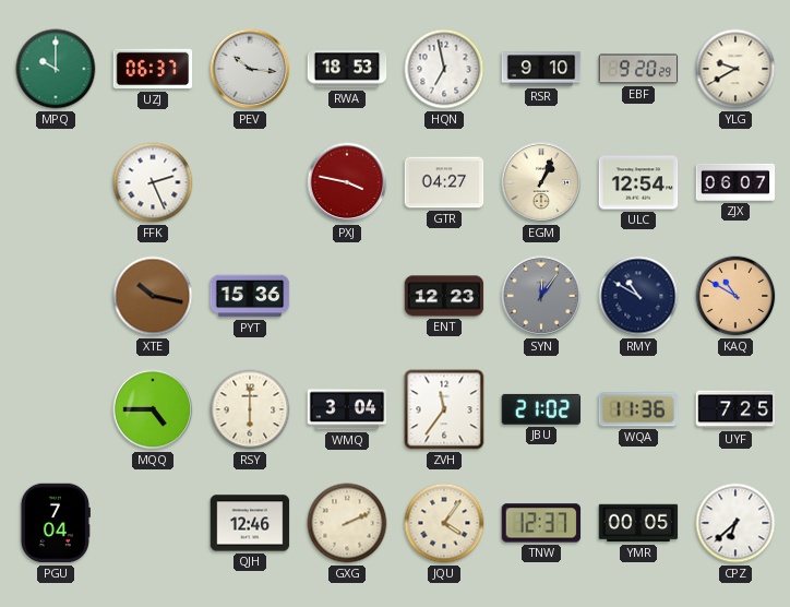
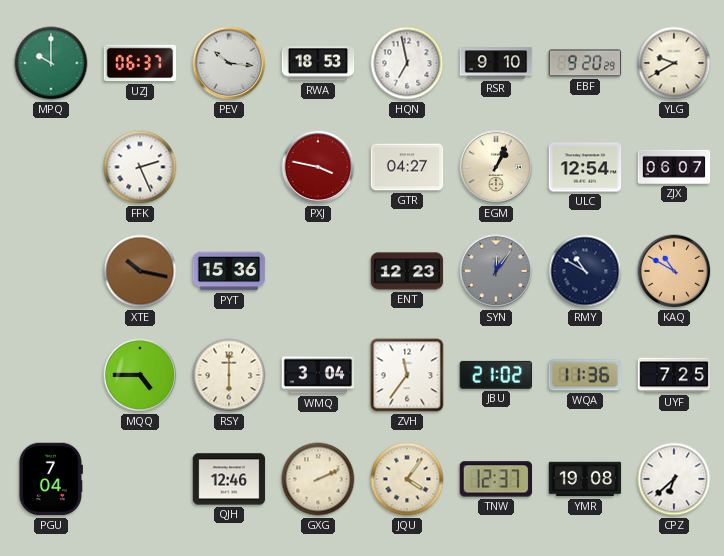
YMR: 00:05 -> 19:08 (585, 479)
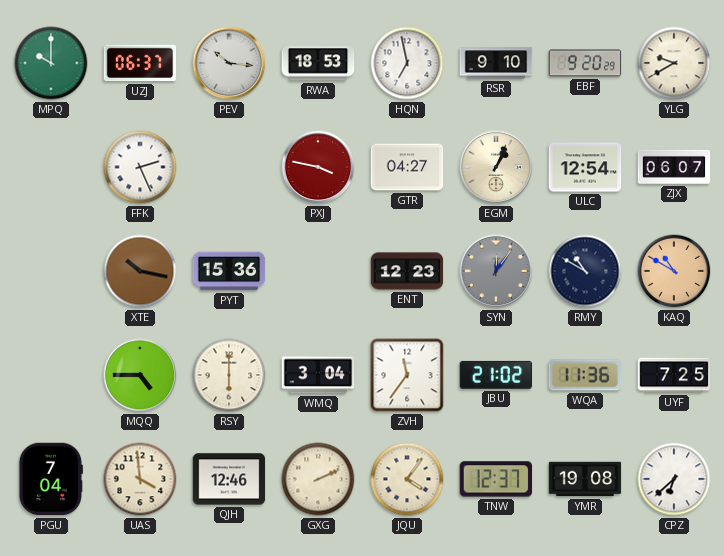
UAS: none -> 3:59 (140, 479)
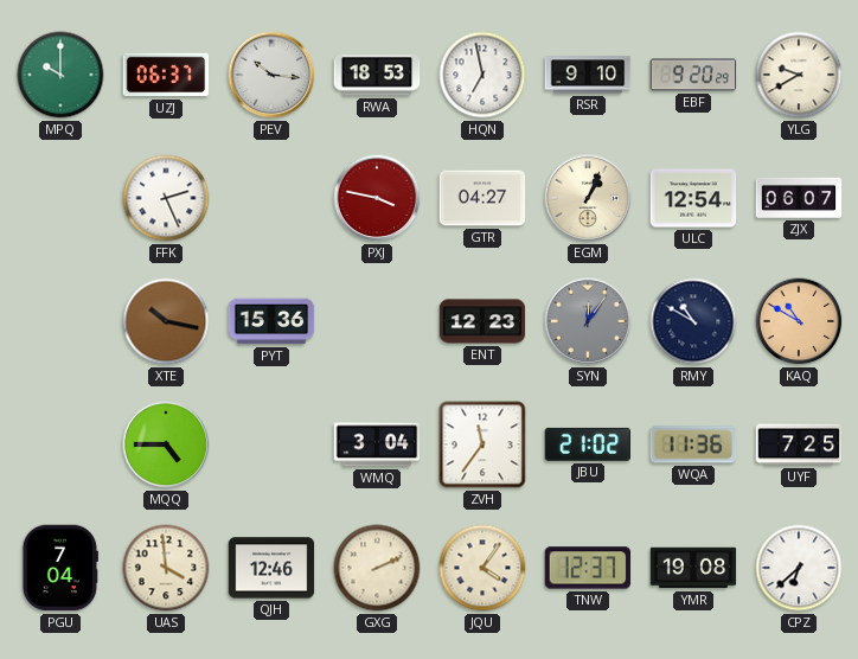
RSY: 6:00 -> none (229, 375)
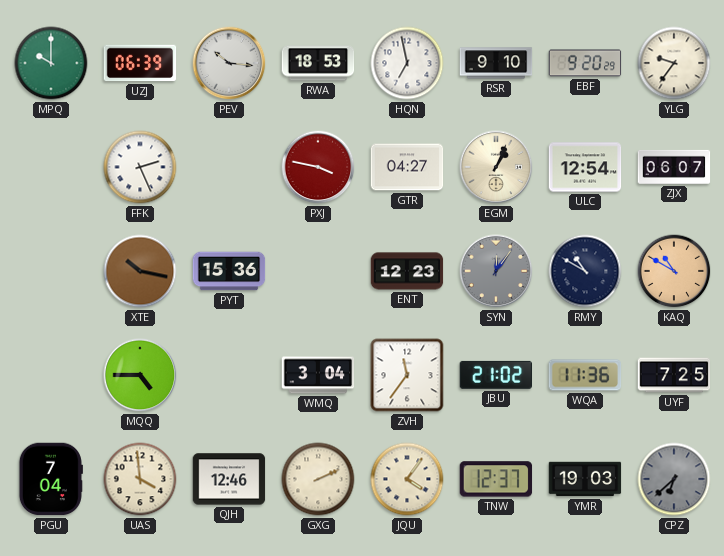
UZJ: 06:37 -> 06:39 (140, 63)
YLG: 9:40 -> 9:36 (674, 63)
YMR: 19:08 -> 19:03 (585, 479)
CPZ dial: white -> grey (674, 479)
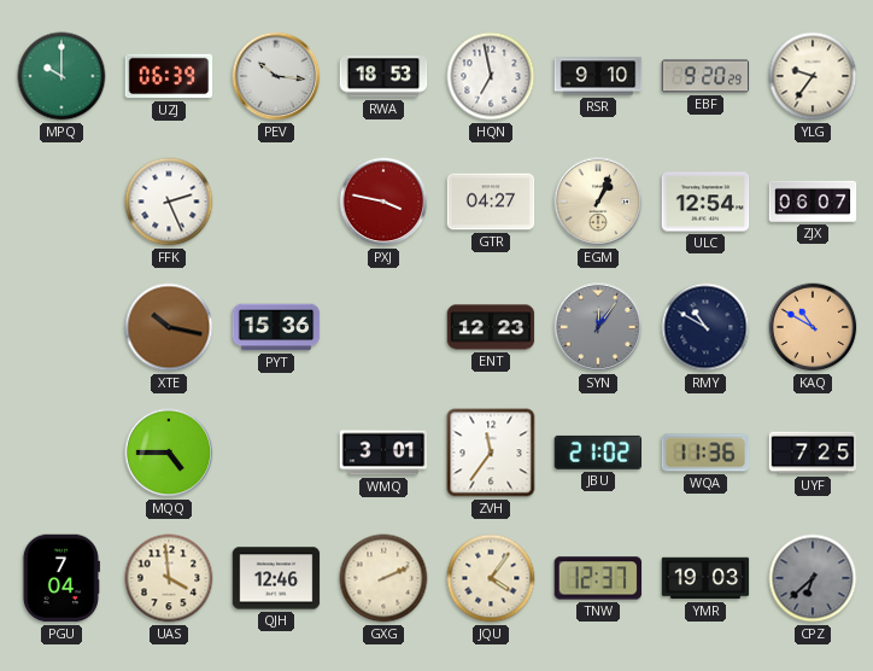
WMQ: 3:04 -> 3:01 (383, 453)
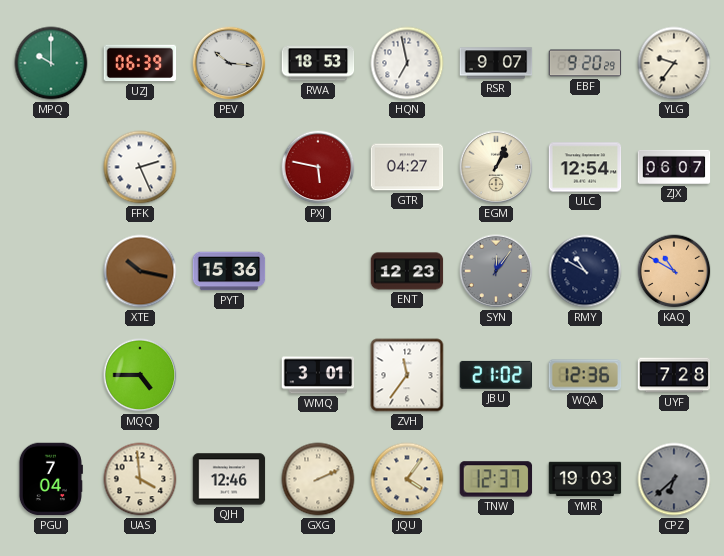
RSR: 9:10 -> 9:07 (496, 63)
PXJ: 3:47 -> 5:47 (318, 167)
WQA: 11:36 -> 12:36 (585, 375)
UYF: 7:25 -> 7:28 (674, 375)
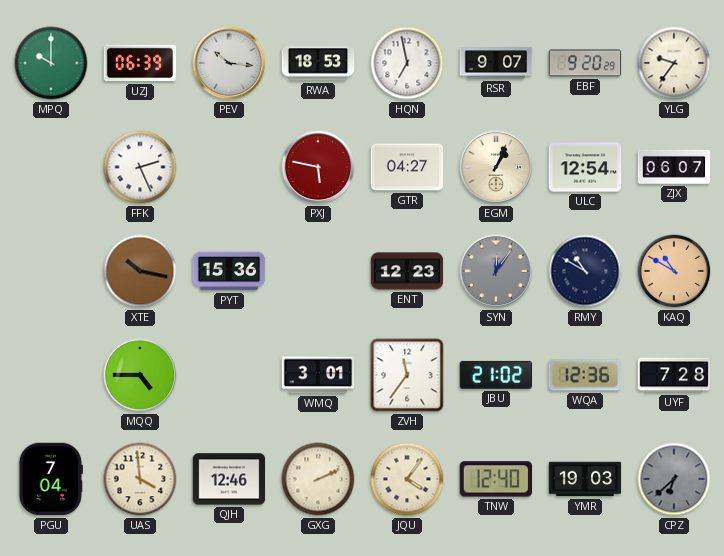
TNW: 12:37 -> 12:40 (496, 479)
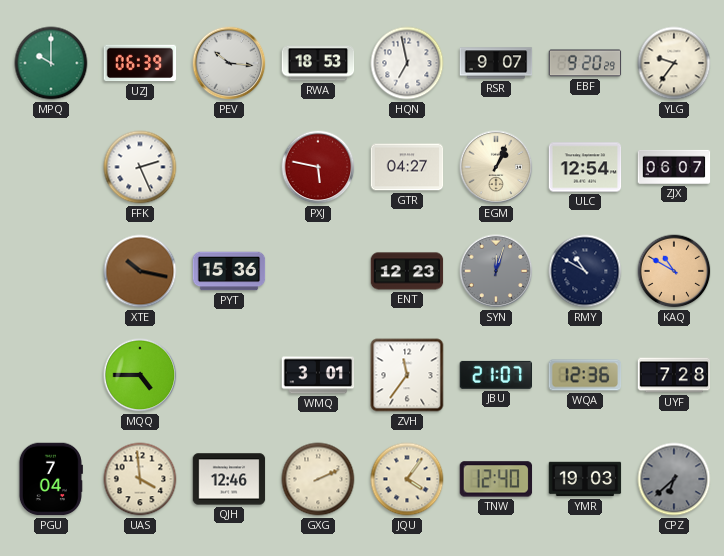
SYN: 12:06 -> 12:03 (496, 271)
JBU: 21:02 -> 21:07 (496, 375)
